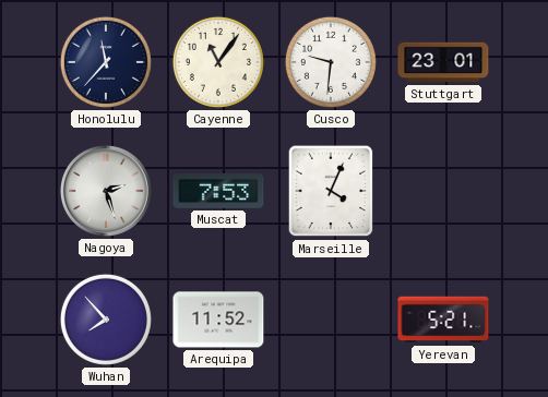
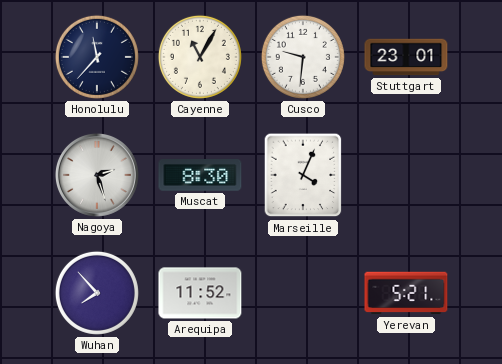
Cayenne: 11:06 -> 11:05 (200, 57)
Muscat: 7:53 -> 8:30 (200, 176)
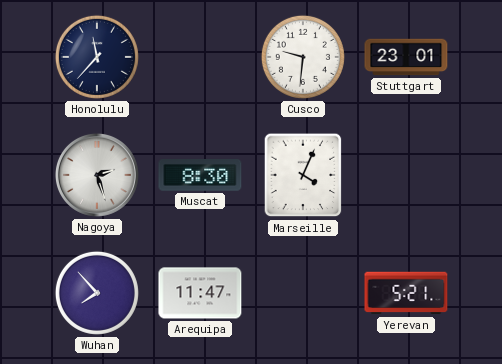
Cayenne: 11:05 -> none (200, 57)
Arequipa: 11:52 -> 11:47 (200, 293)
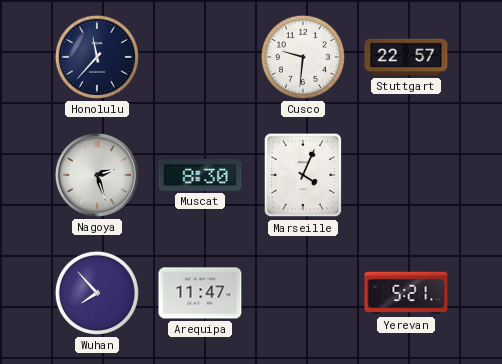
Stuttgart: 23:01 -> 22:57 (406, 57)
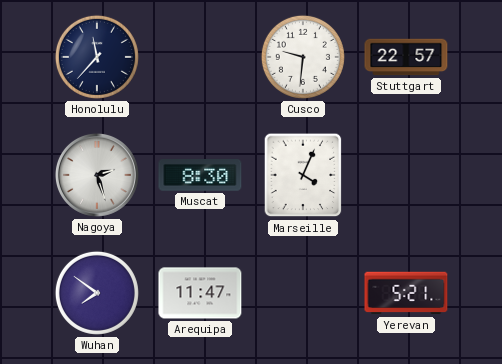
Wuhan: 7:53 -> 7:51 (97, 293)
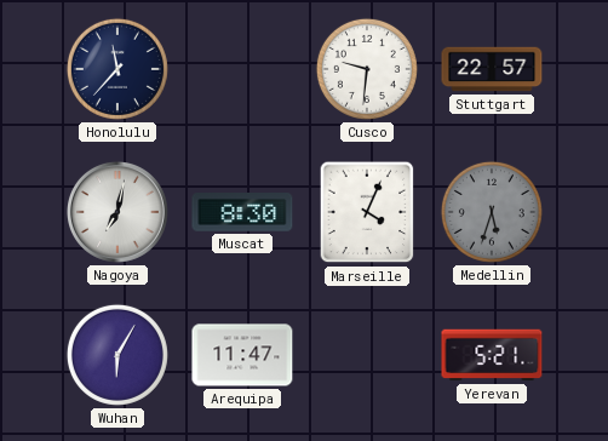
Nagoya: 2:27 -> 7:02 (117, 212)
Medellin: none -> 5:33 (492, 212)
Wuhan: 7:51 -> 6:05 (117, 355)
